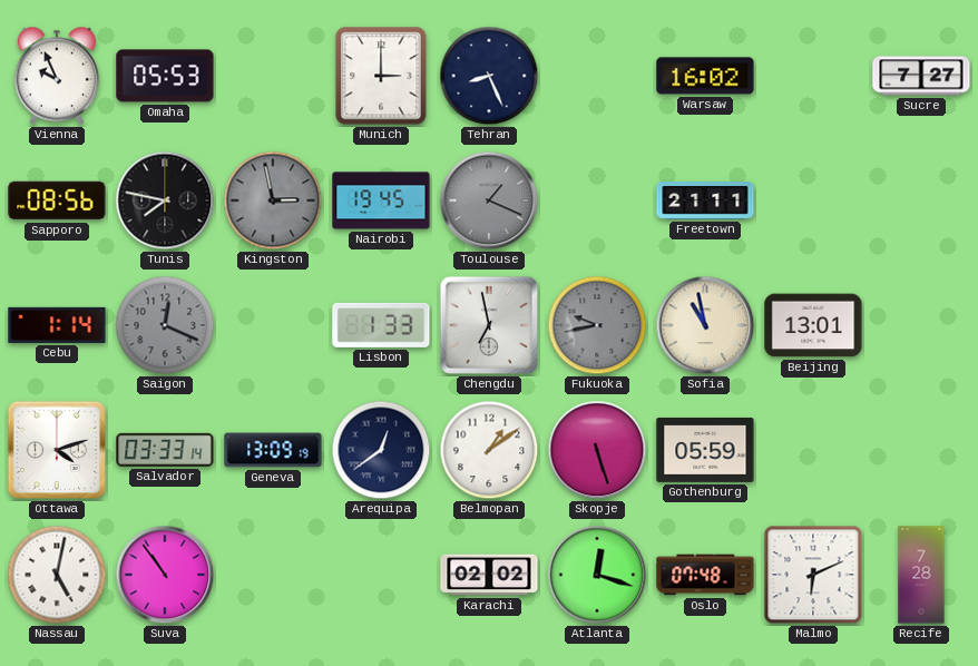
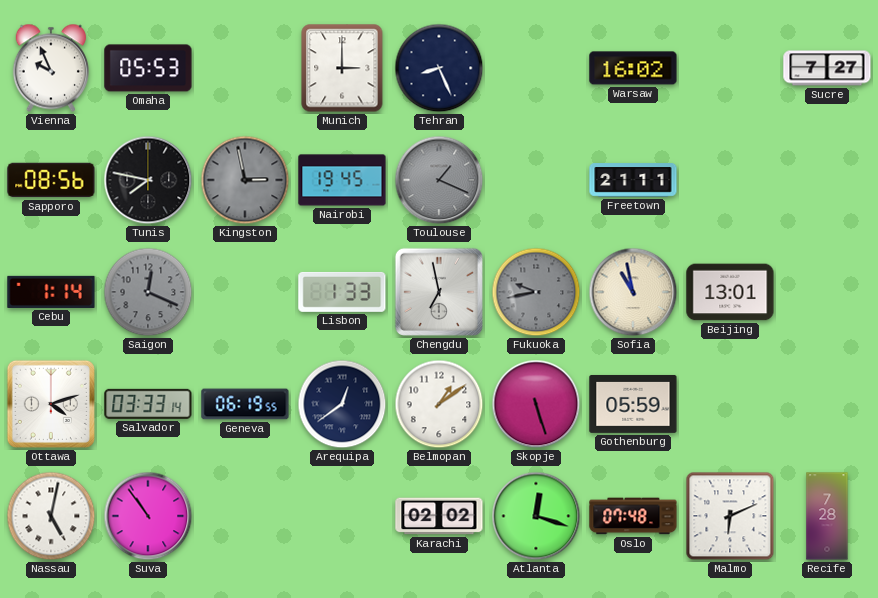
Geneva: 13:09 -> 06:19 (245, 404)
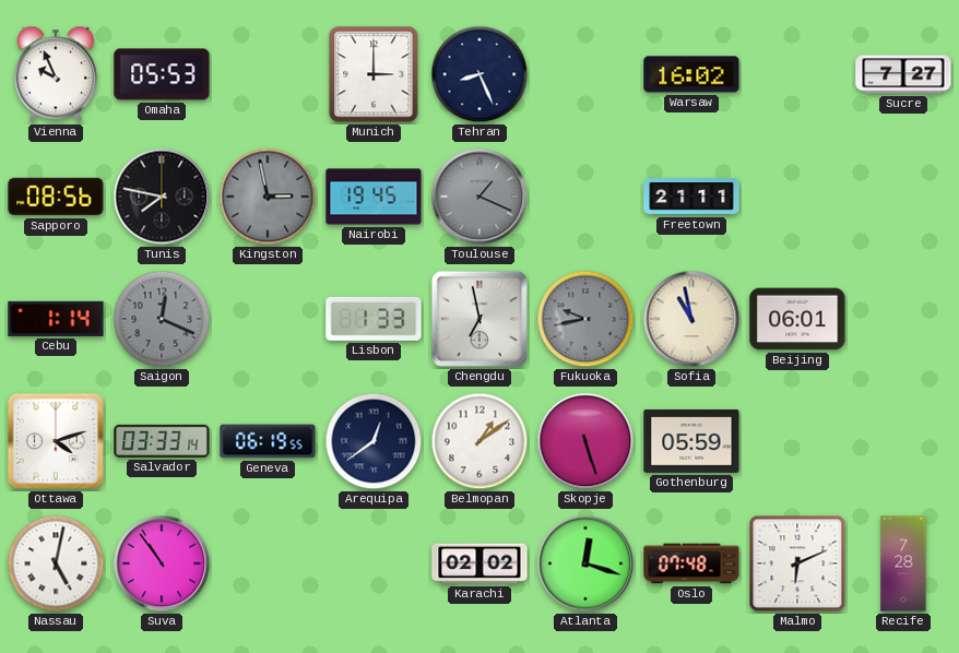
Beijing: 13:01 -> 06:01 (797, 319)
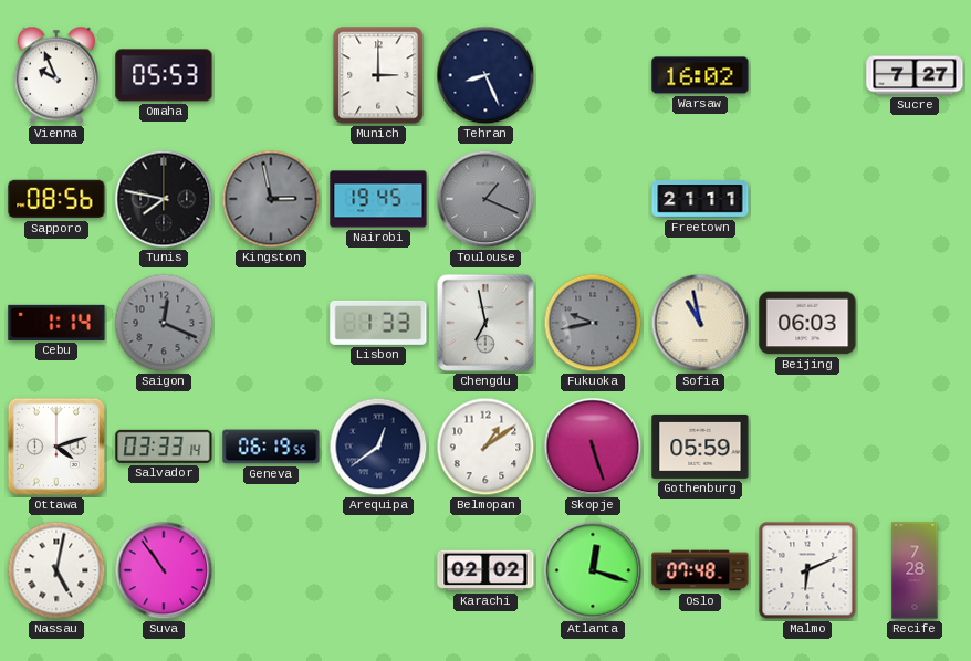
Beijing: 06:01 -> 06:03 (807, 323)
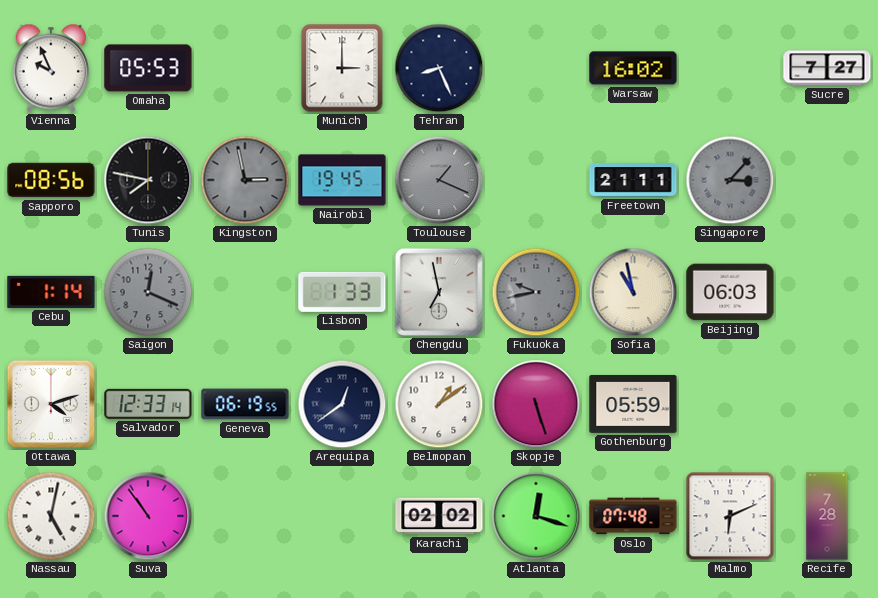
Singapore: none -> 3:07 (730, 180)
Salvador: 03:33 -> 12:33 (148, 404)
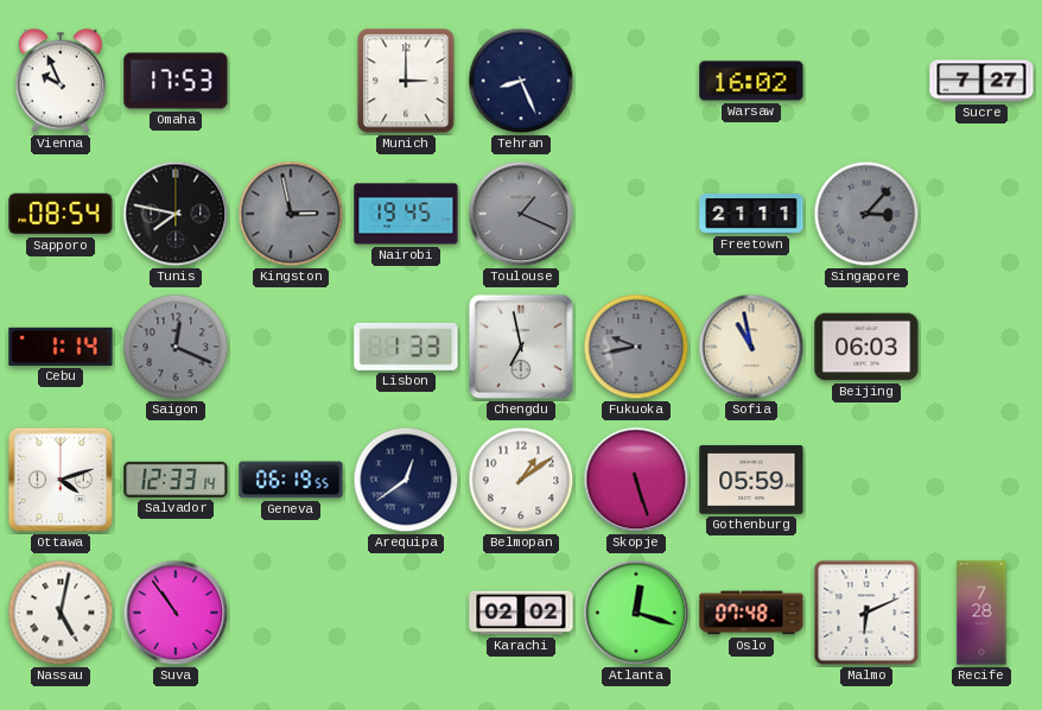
Omaha: 05:53 -> 17:53 (176, 81)
Sapporo: 08:56 -> 08:54 (61, 214)
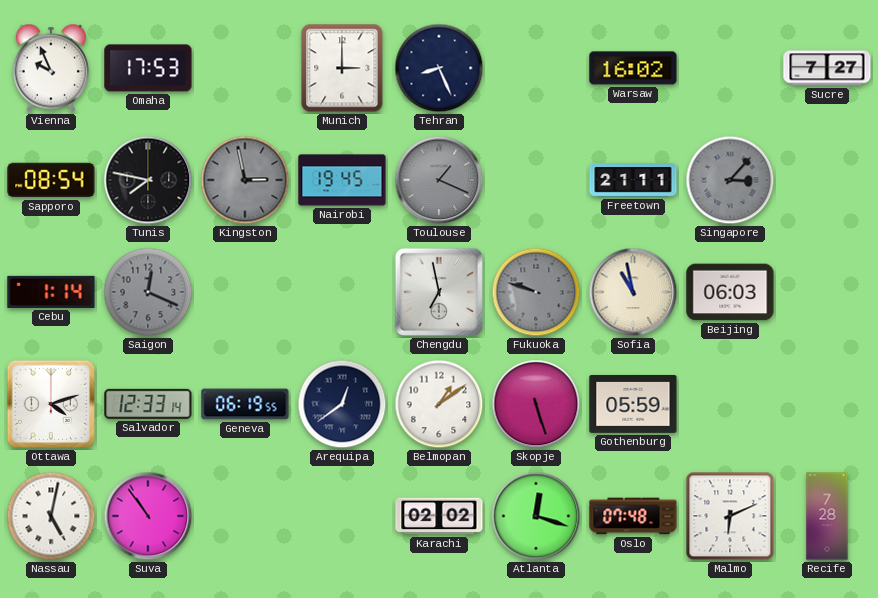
Lisbon: 1:33 -> none (406, 347)
Fukuoka: 9:43 -> 9:48 (536, 292)
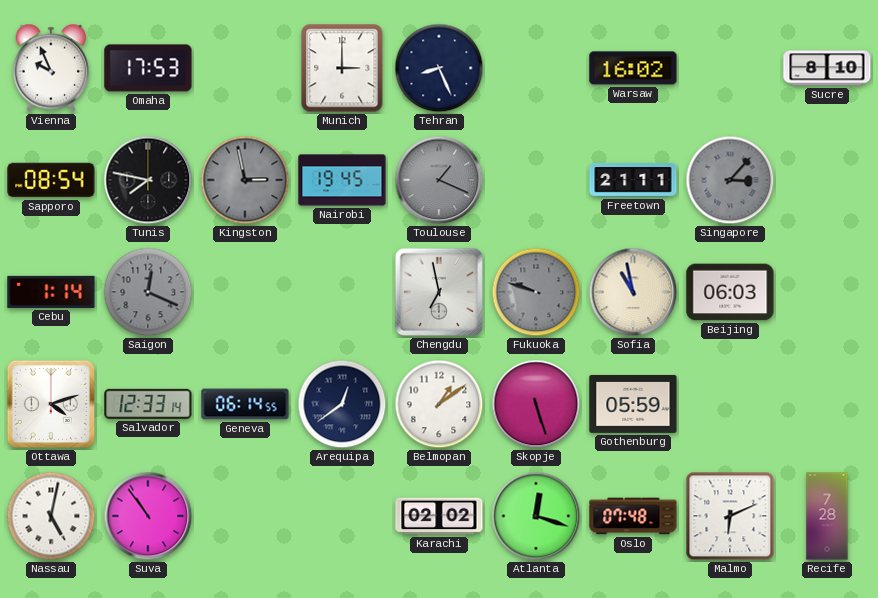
Sucre: 7:27 -> 8:10 (827, 68)
Geneva: 06:19 -> 06:14 (245, 404)
